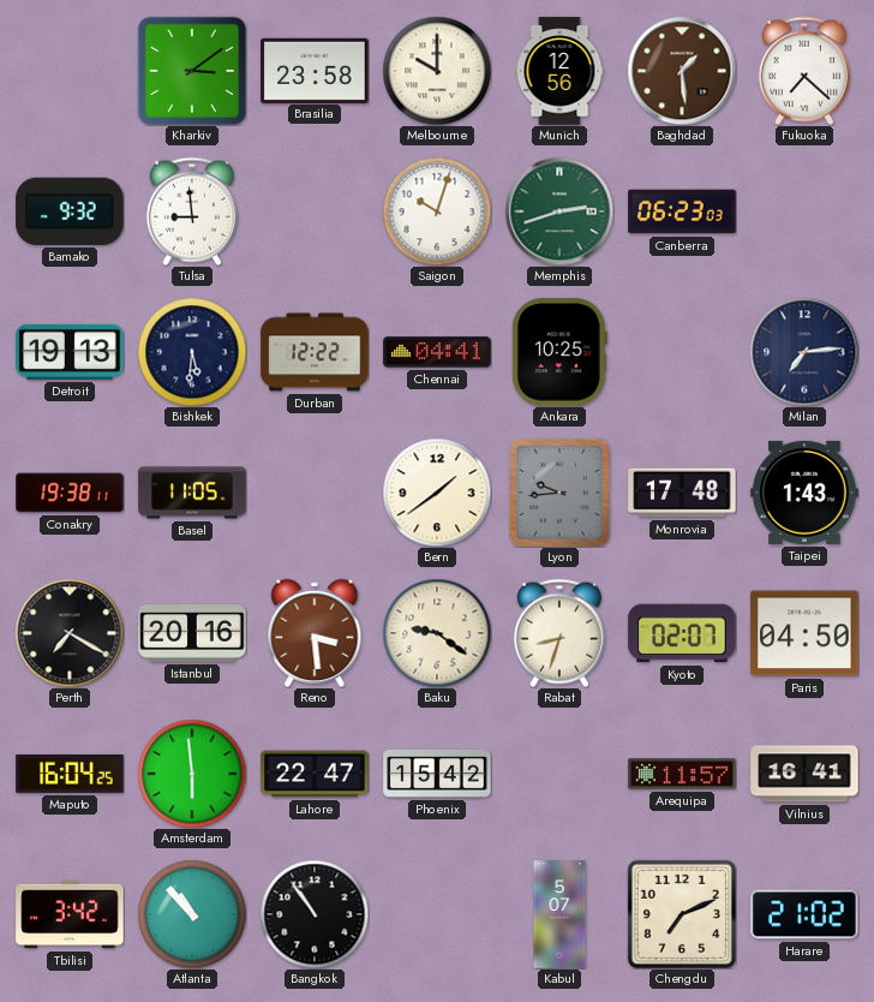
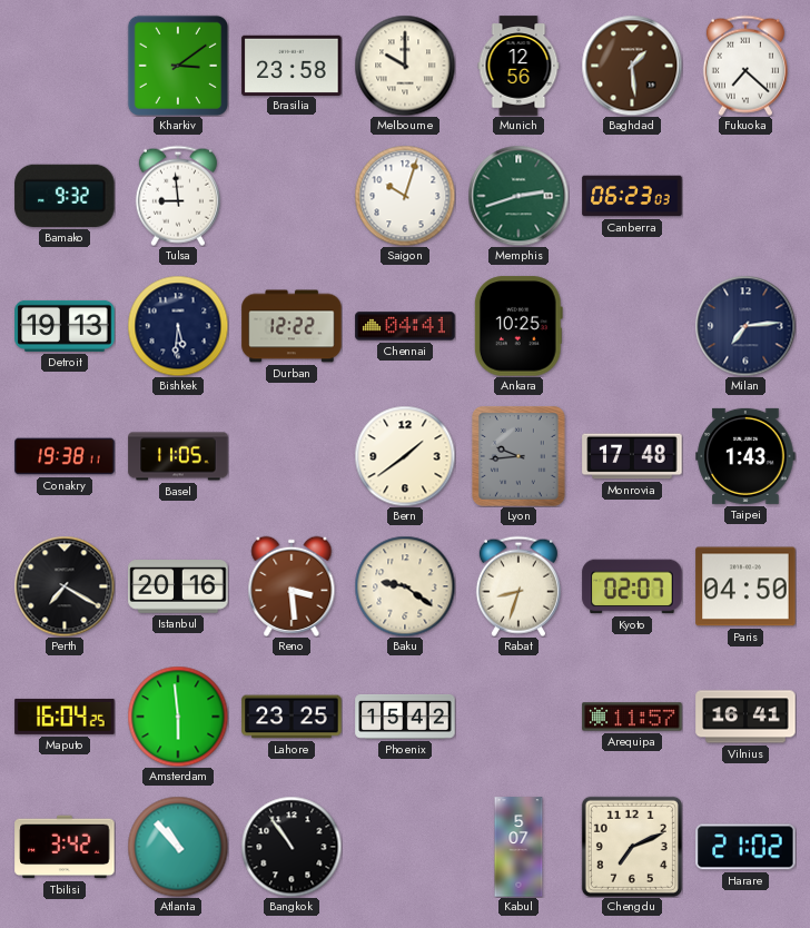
Lahore: 22:47 -> 23:25 (292, 717)
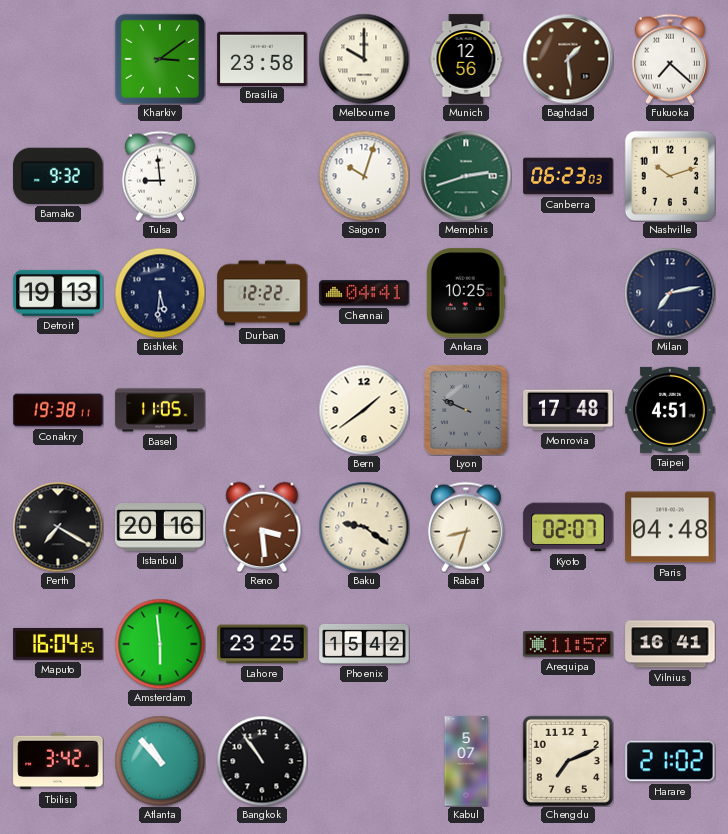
Nashville: none -> 10:12 (670, 176)
Milan: 7:14 -> 7:13 (670, 293)
Lyon: 9:44 -> 9:49 (467, 411)
Taipei: 1:43 -> 4:51 (670, 410)
Paris: 04:50 -> 04:48 (670, 527)
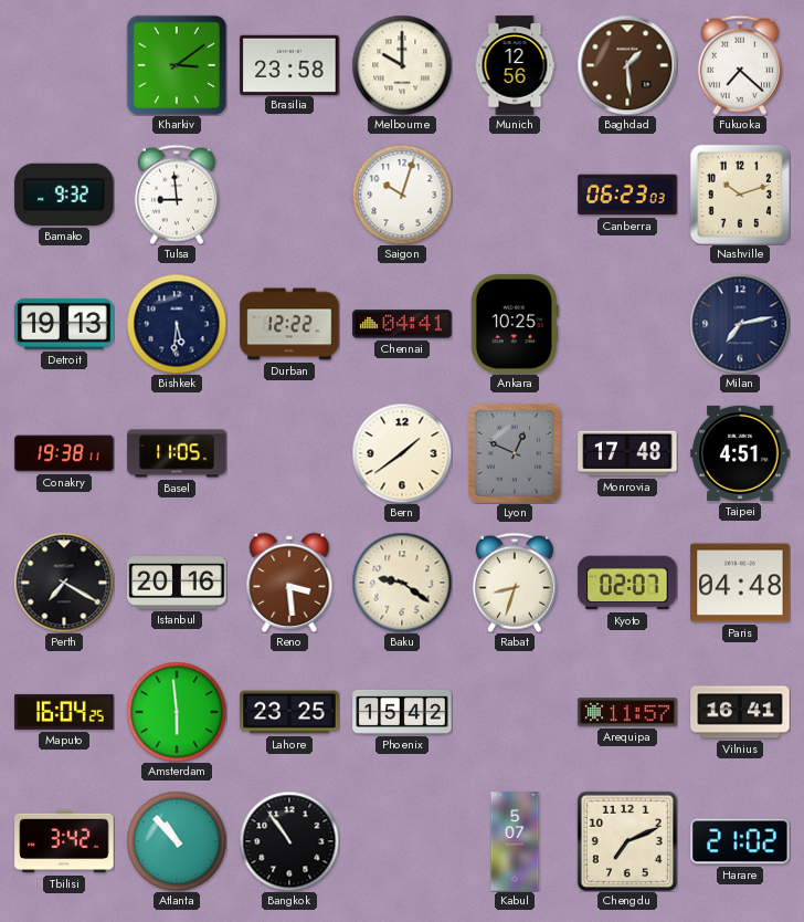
Memphis: 2:42 -> none (466, 176)
Lyon: 9:49 -> 12:49 (516, 454)
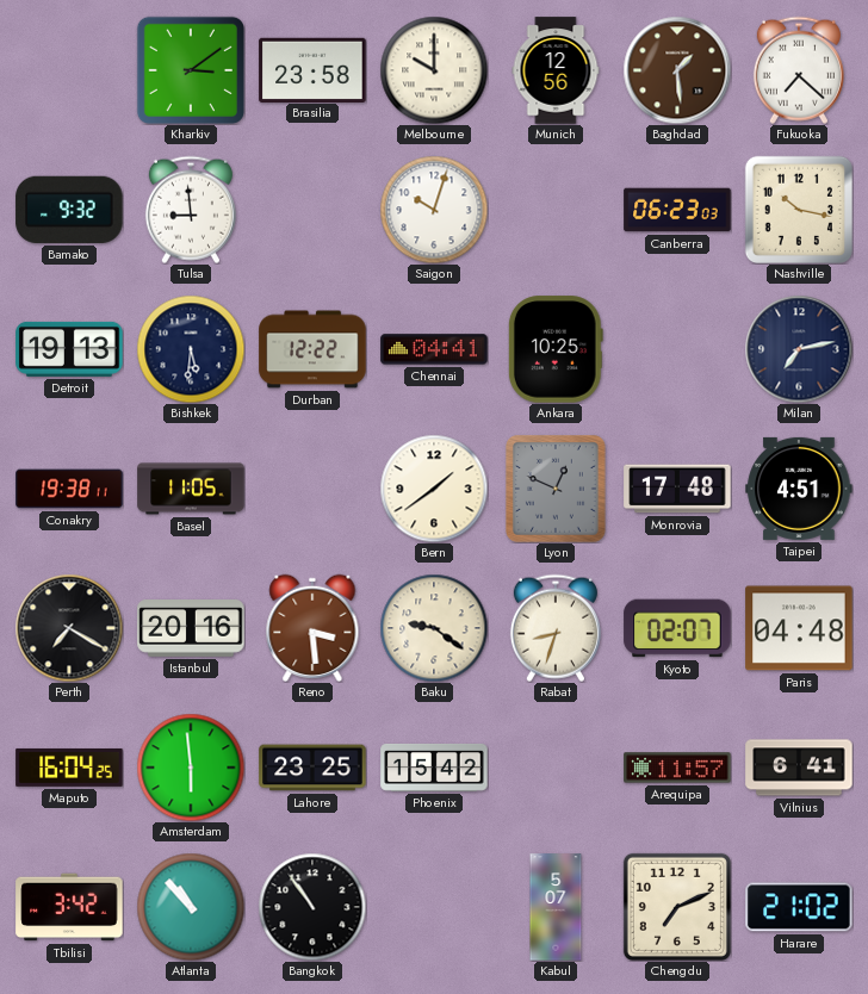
Nashville: 10:12 -> 10:17 (799, 210)
Vilnius: 16:41 -> 6:41 (799, 768)
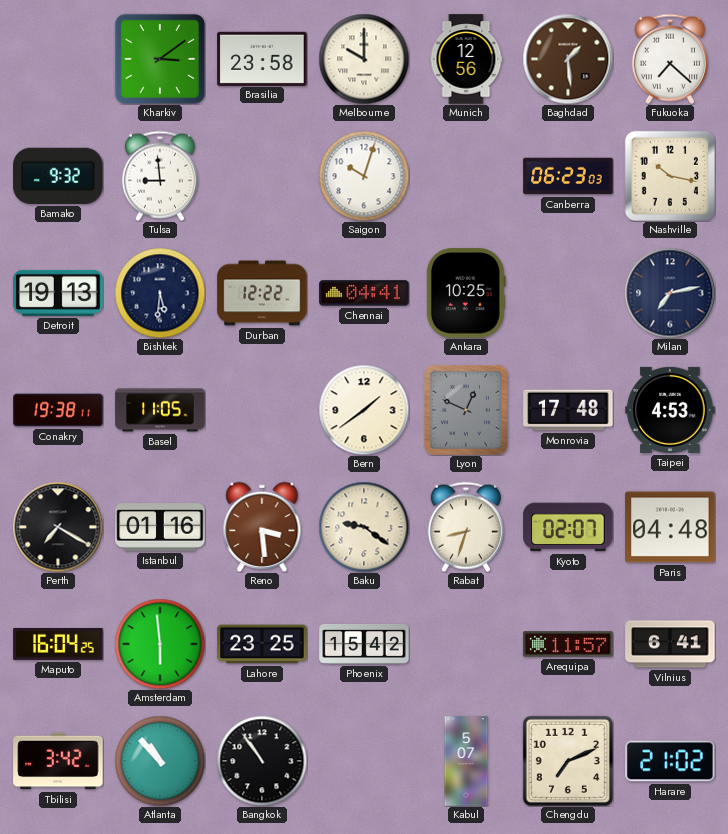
Taipei: 4:51 -> 4:53 (670, 410)
Istanbul: 20:16 -> 01:16 (160, 528)
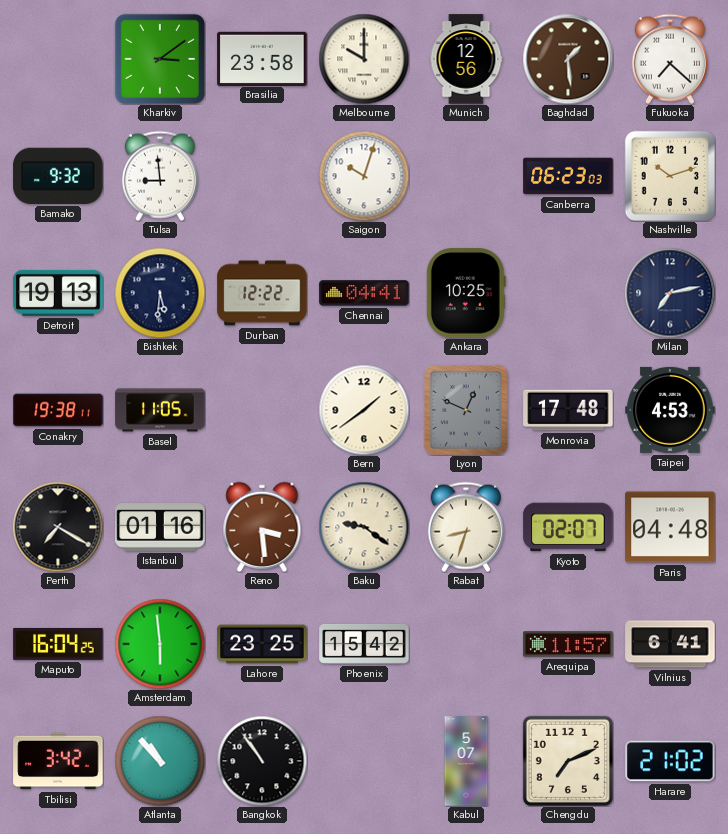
Nashville: 10:17 -> 10:12 (670, 176)
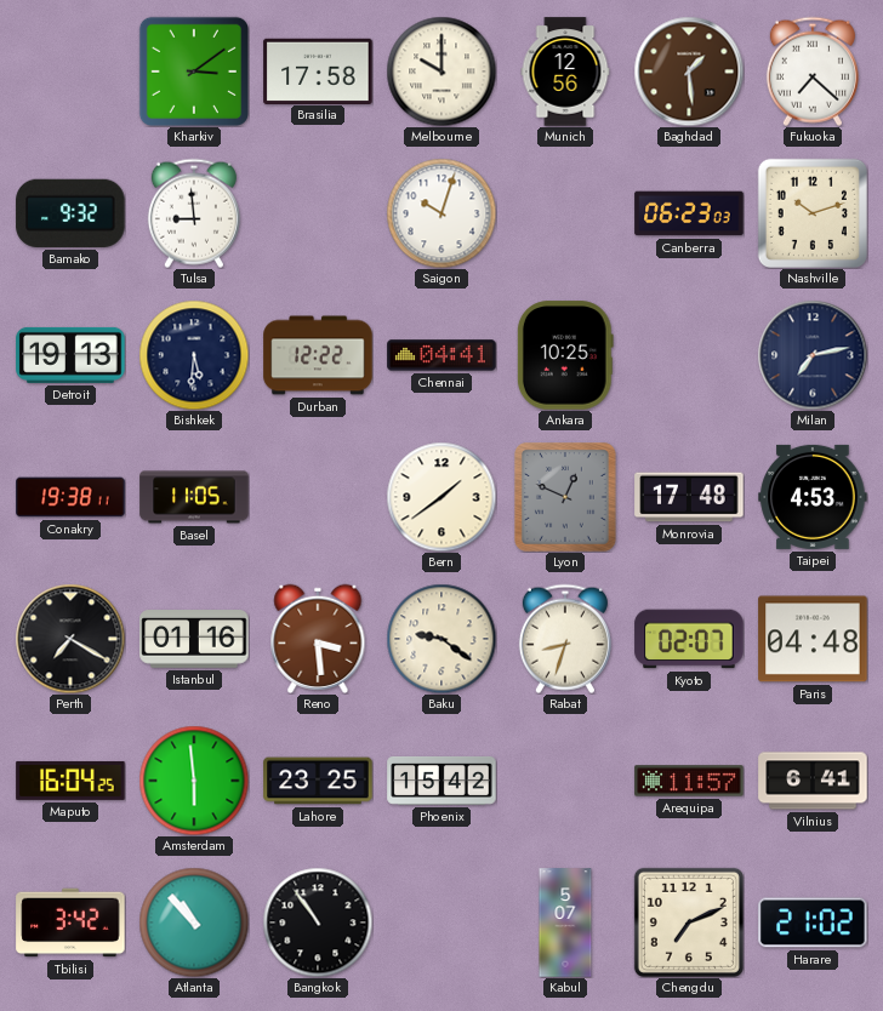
Brasilia: 23:58 -> 17:58 (318, 70)
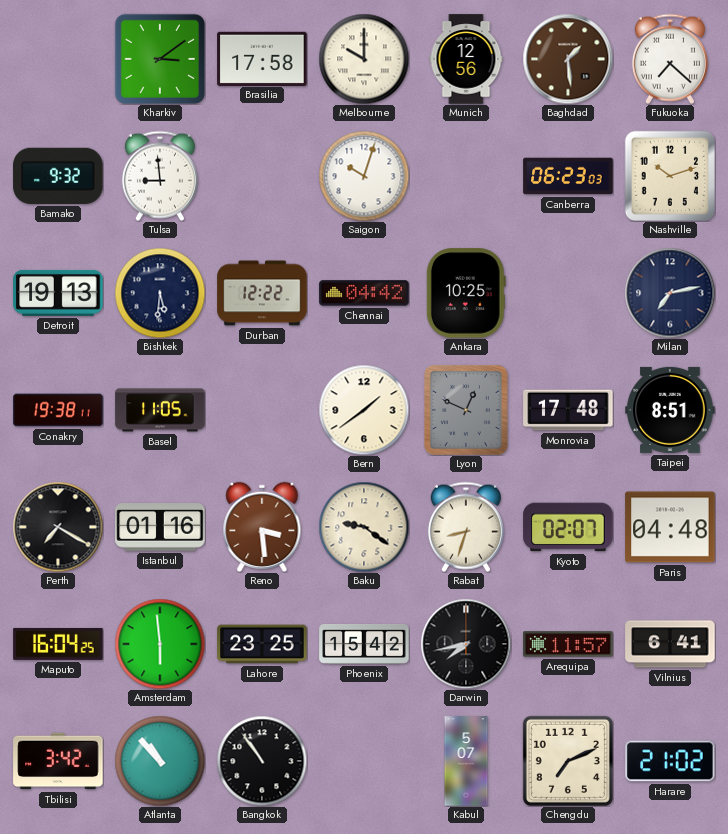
Chennai: 04:41 -> 04:42 (364, 293)
Taipei: 4:53 -> 8:51 (670, 410)
Darwin: none -> 7:43 (466, 644)
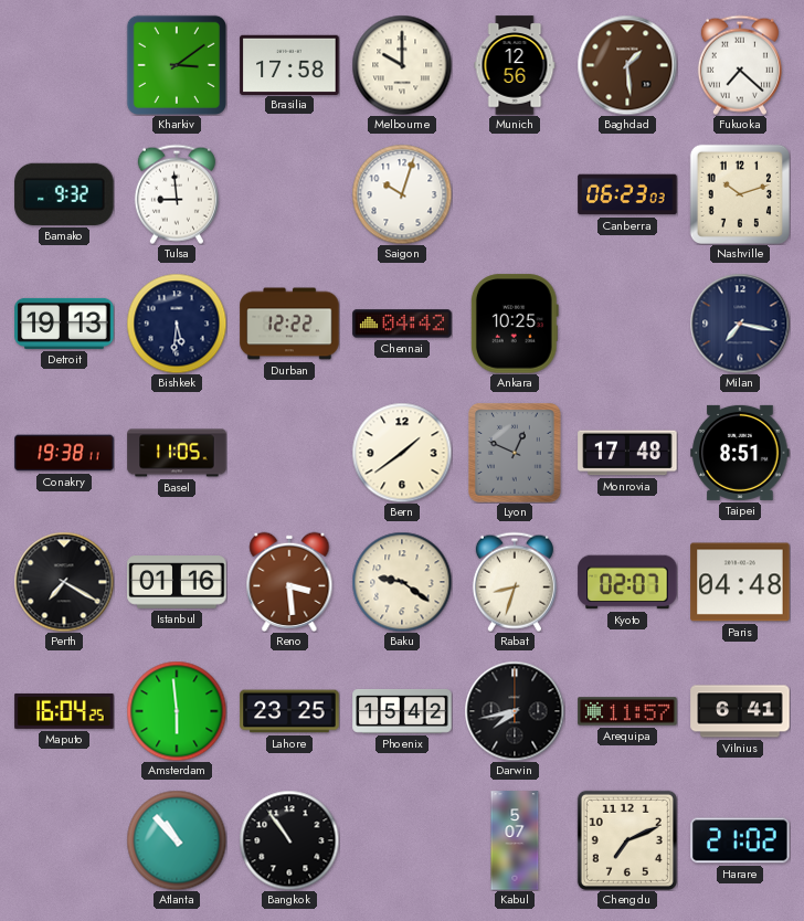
Milan: 7:13 -> 7:17 (740, 324)
Tbilisi: 3:42 -> none (58, 761)
